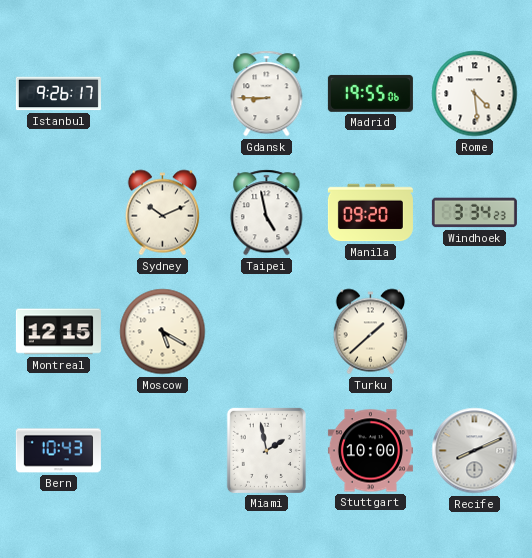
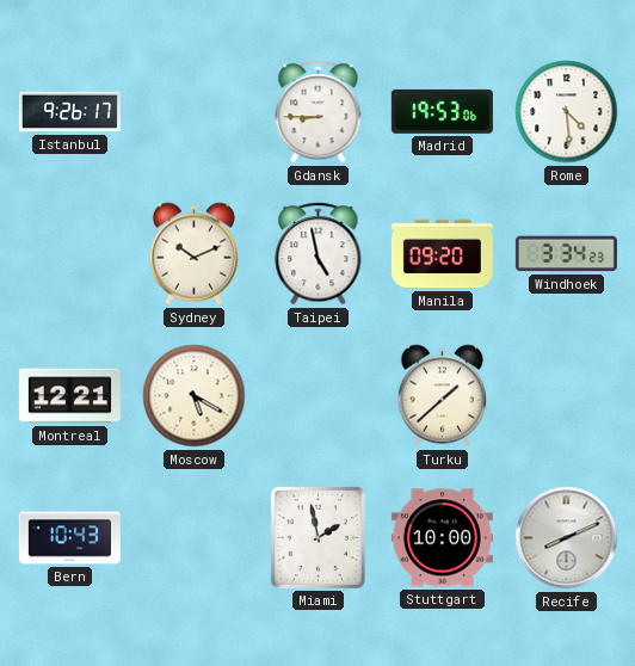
Madrid: 19:55 -> 19:53 (442, 111)
Montreal: 12:15 -> 12:21 (69, 396)
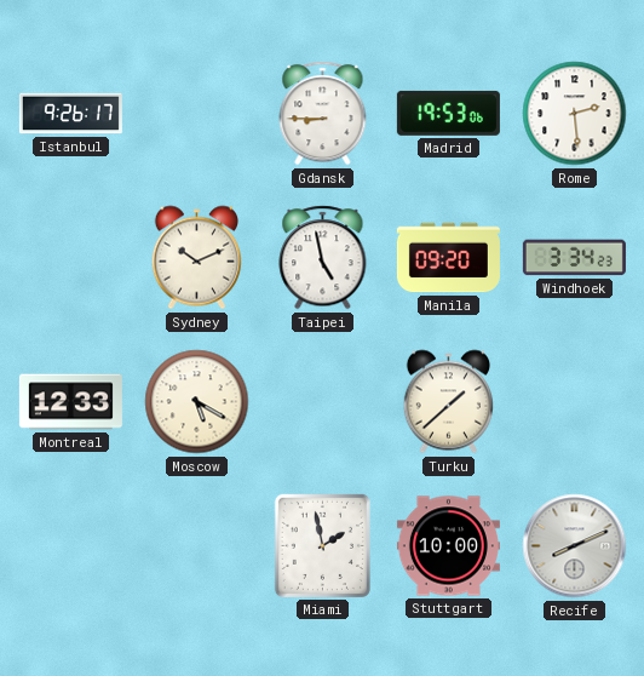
Rome: 4:29 -> 2:29 (575, 114)
Montreal: 12:21 -> 12:33 (70, 402)
Bern: 10:43 -> none (69, 538)
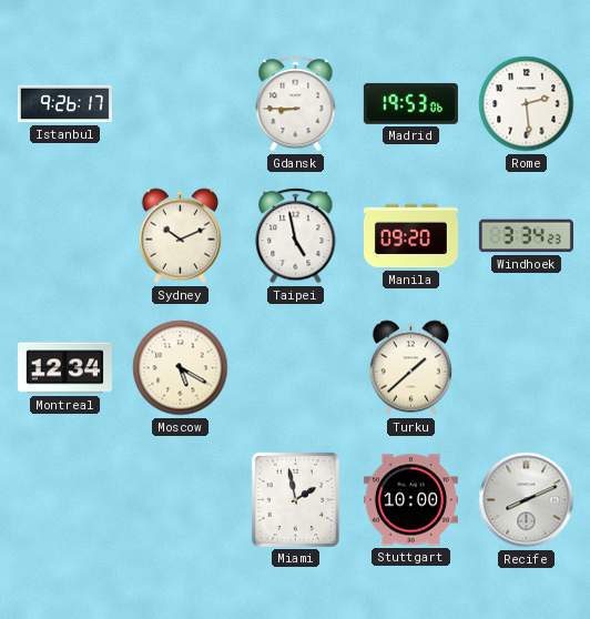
Montreal: 12:33 -> 12:34 (64, 368)
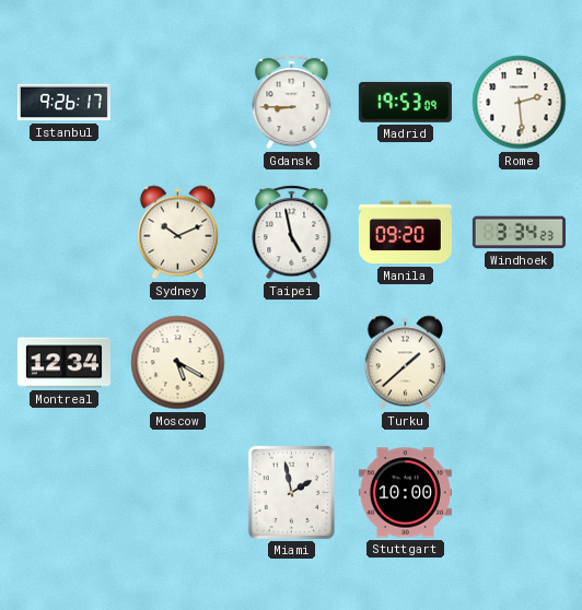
Madrid: 19:53:06 -> 19:53:09 (405, 102)
Recife: 8:11 -> none (527, 500)
